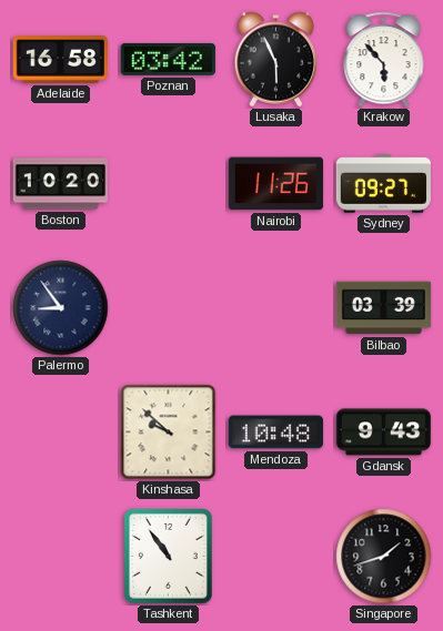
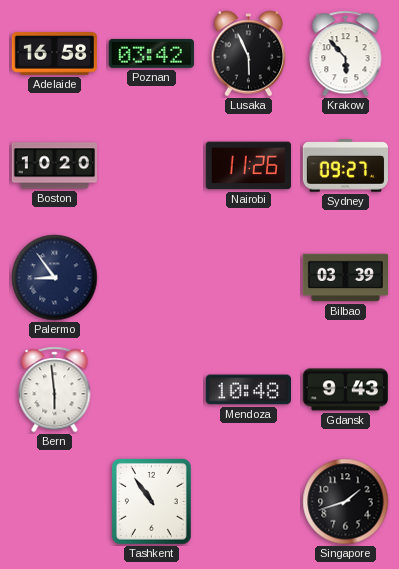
Bern: none -> 5:59 (55, 390)
Kinshasa: 9:52 -> none (169, 432)
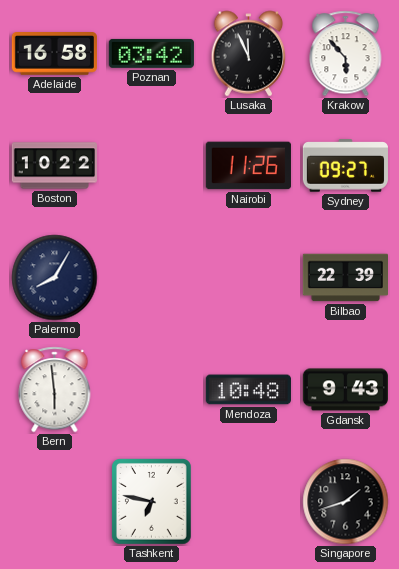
Lusaka: 5:56 -> 11:56 (249, 54)
Boston: 10:20 -> 10:22 (54, 166)
Palermo: 8:54 -> 8:05 (55, 278)
Bilbao: 03:39 -> 22:39 (345, 278)
Tashkent: 10:54 -> 6:47 (151, 502)
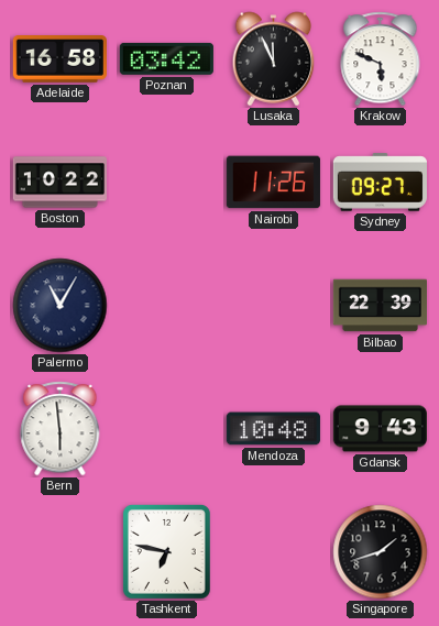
Krakow: 5:53 -> 5:49 (381, 59)
Palermo: 8:05 -> 11:05 (61, 306)
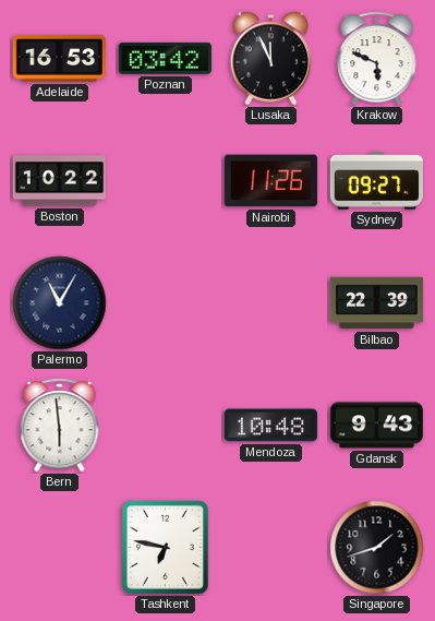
Adelaide: 16:58 -> 16:53 (59, 59)
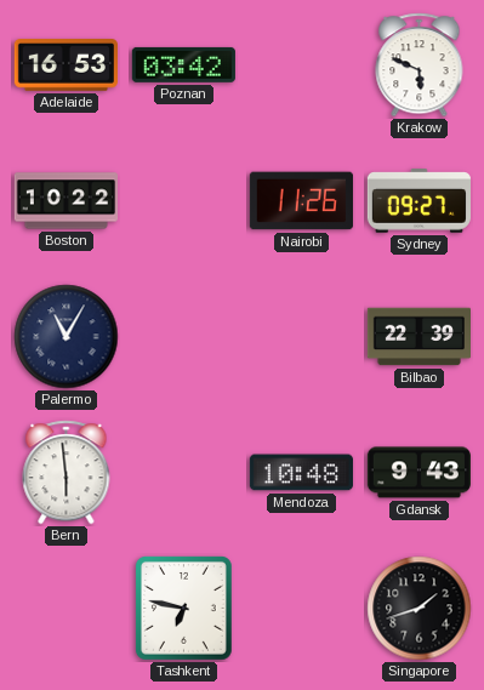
Lusaka: 11:56 -> none (271, 59)
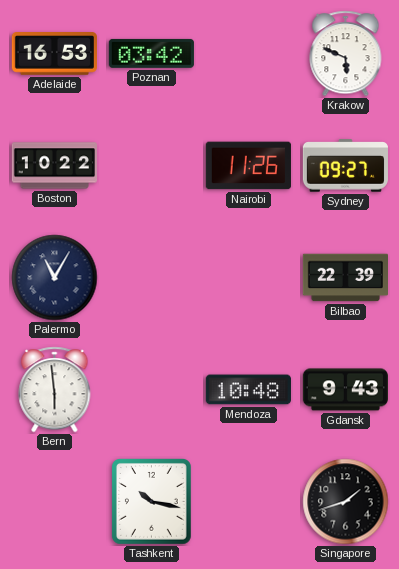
Tashkent: 6:47 -> 10:17 (151, 502)
